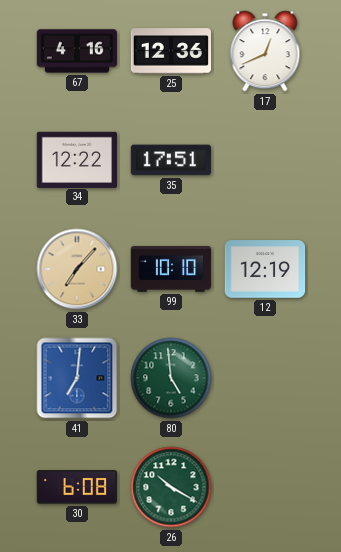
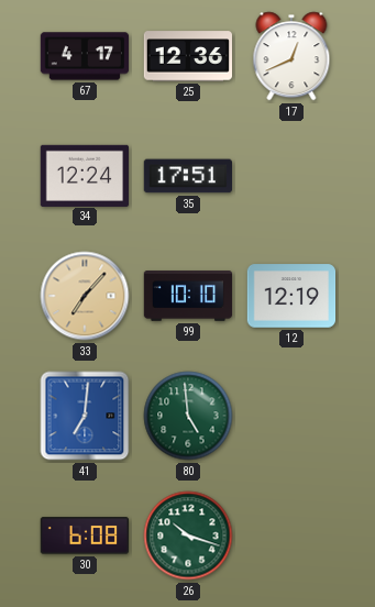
67: 4:16 -> 4:17 (85, 56)
34: 12:22 -> 12:24 (84, 175)
26: 10:20 -> 10:18 (188, 536)
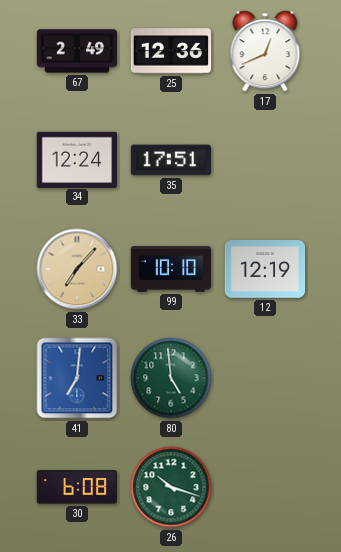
67: 4:17 -> 2:49 (77, 51)
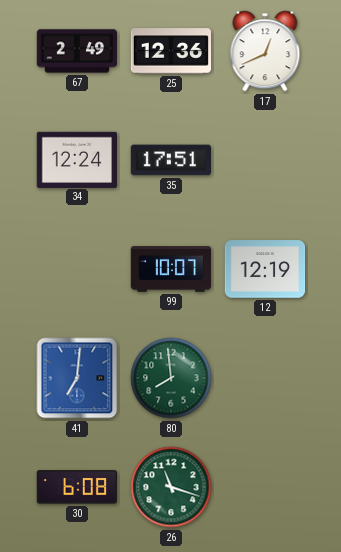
33: 7:07 -> none (77, 269)
99: 10:10 -> 10:07 (171, 269)
80: 4:59 -> 7:59 (171, 378)
26: 10:18 -> 11:18 (171, 487)
